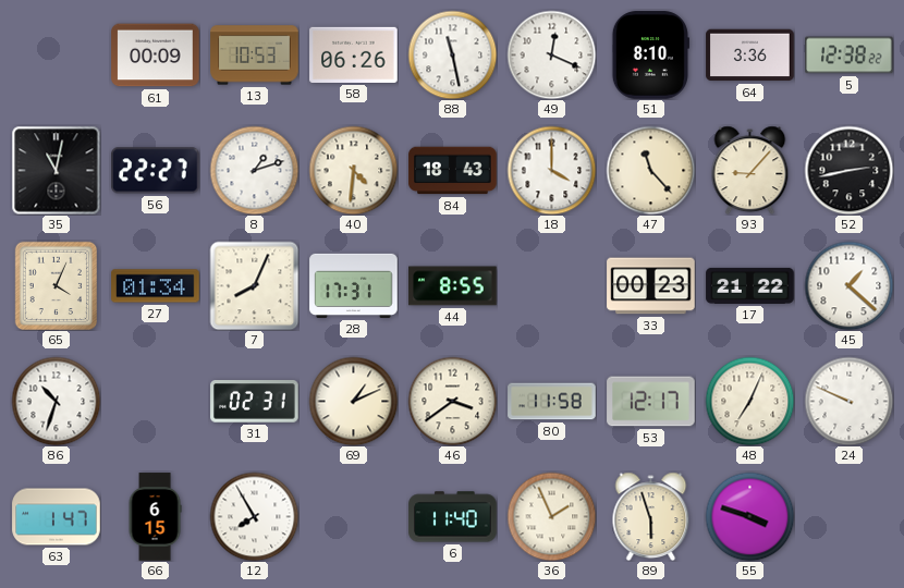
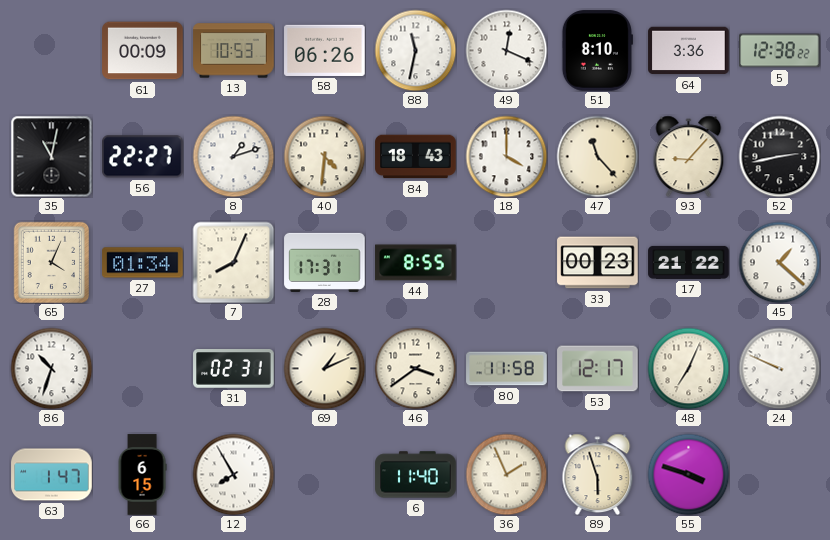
88: 11:28 -> 11:32 (415, 50)
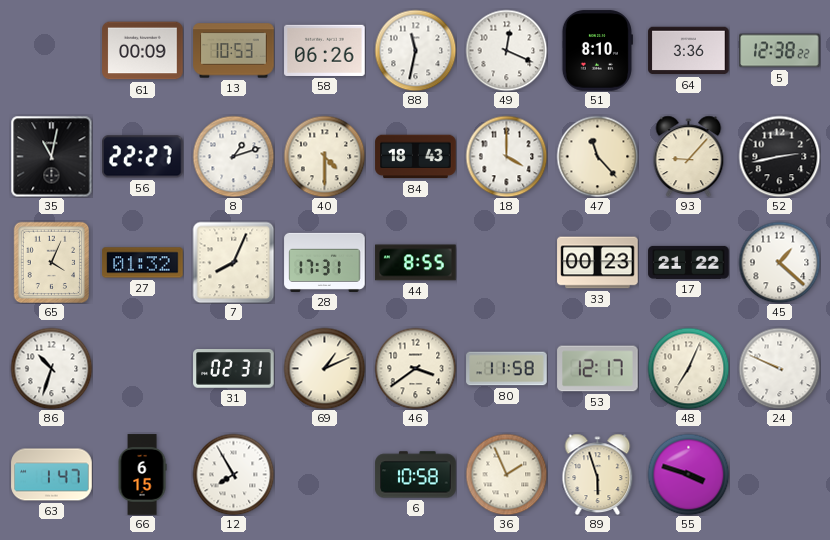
40: 4:31 -> 4:30 (324, 156)
27: 01:34 -> 01:32 (143, 263)
6: 11:40 -> 10:58 (416, 475)
